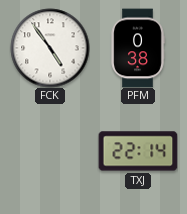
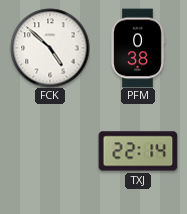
FCK: 4:54 -> 4:52 (50, 48)
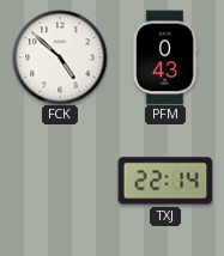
PFM: 0:38 -> 0:43 (165, 57)
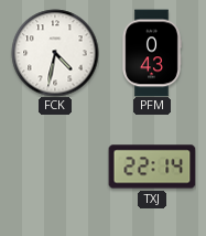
FCK: 4:52 -> 4:32 (55, 53)
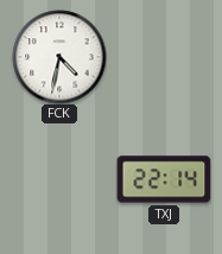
PFM: 0:43 -> none (152, 53)
